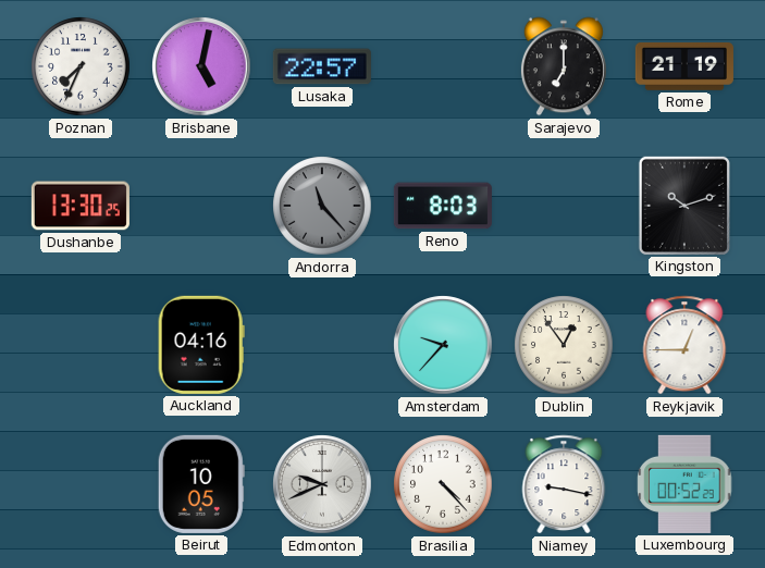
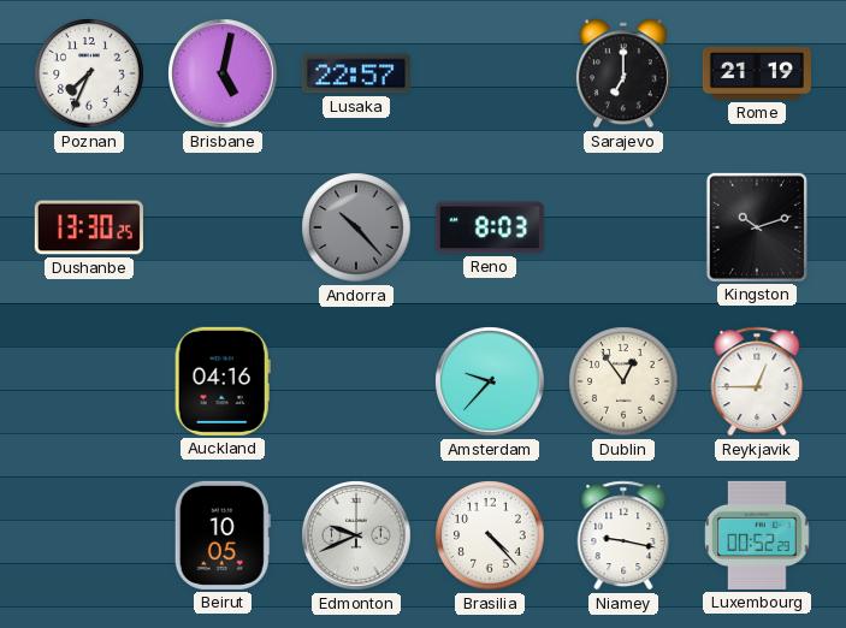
Andorra: 11:23 -> 10:23 (356, 227)
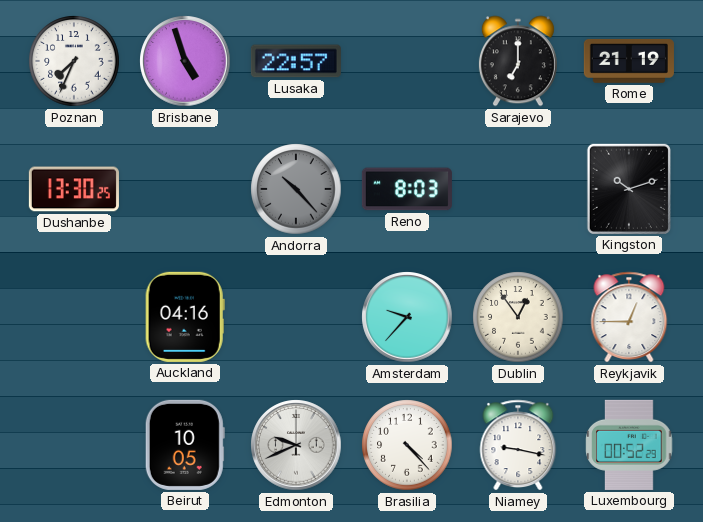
Brisbane: 5:02 -> 4:57 (185, 61)
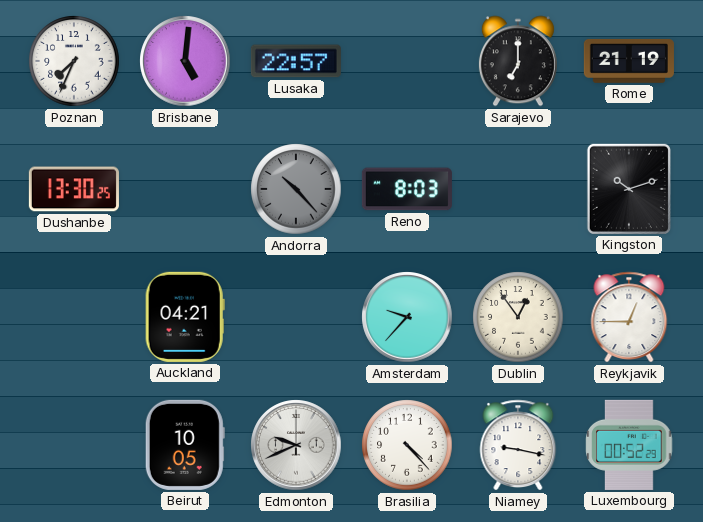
Brisbane: 4:57 -> 5:01 (185, 61)
Auckland: 04:16 -> 04:21 (185, 317)
